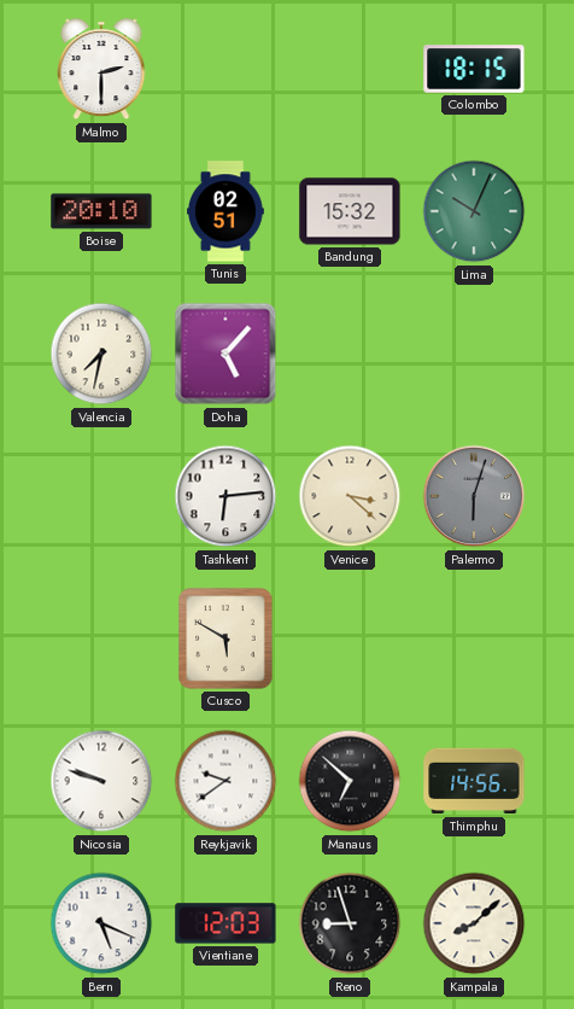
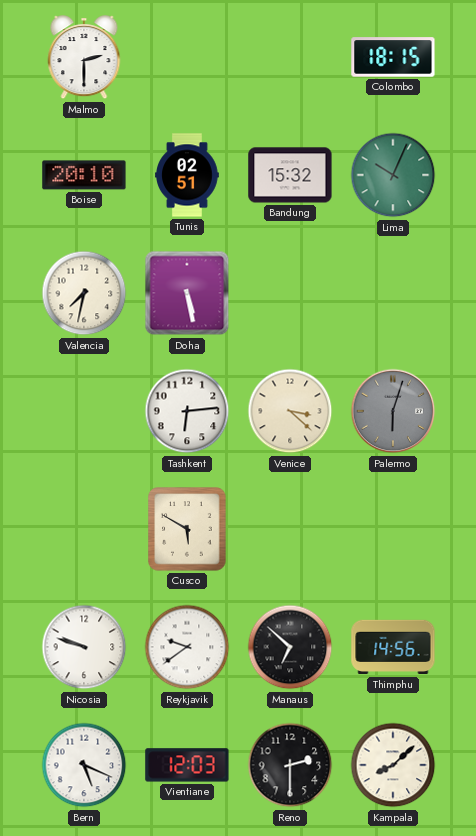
Doha: 5:07 -> 5:28 (187, 293)
Reno: 8:57 -> 2:30 (290, 765)
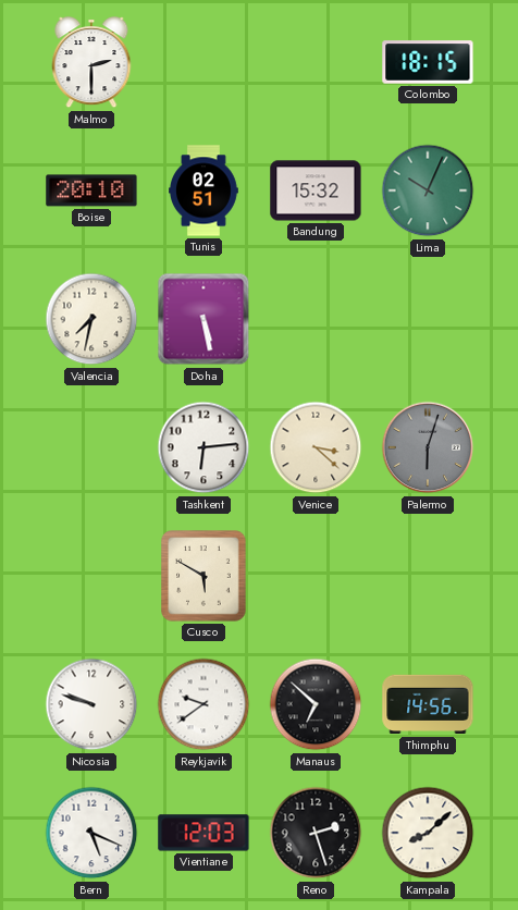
Reno: 2:30 -> 2:27 (316, 833)
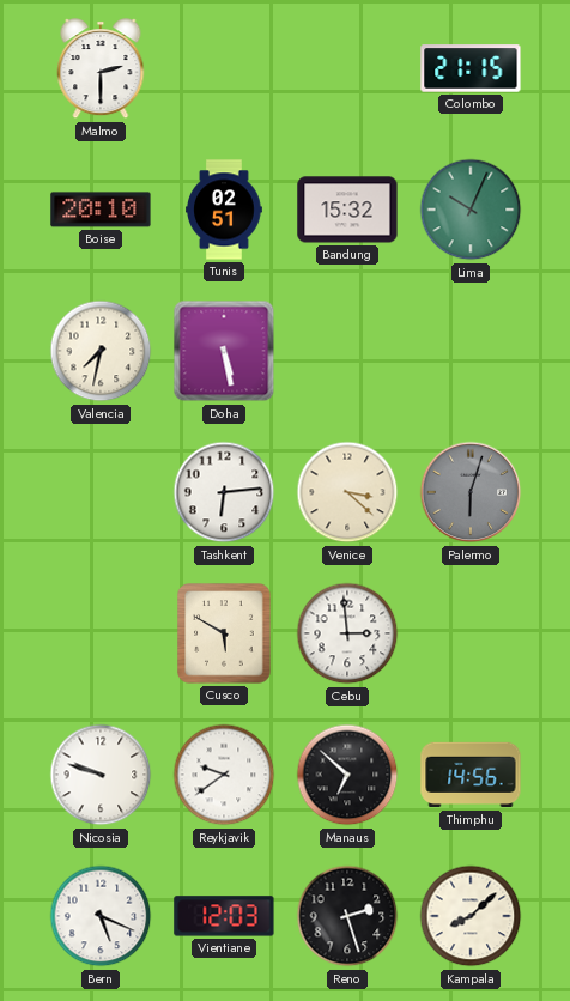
Colombo: 18:15 -> 21:15 (471, 68)
Cebu: none -> 2:59 (347, 633)
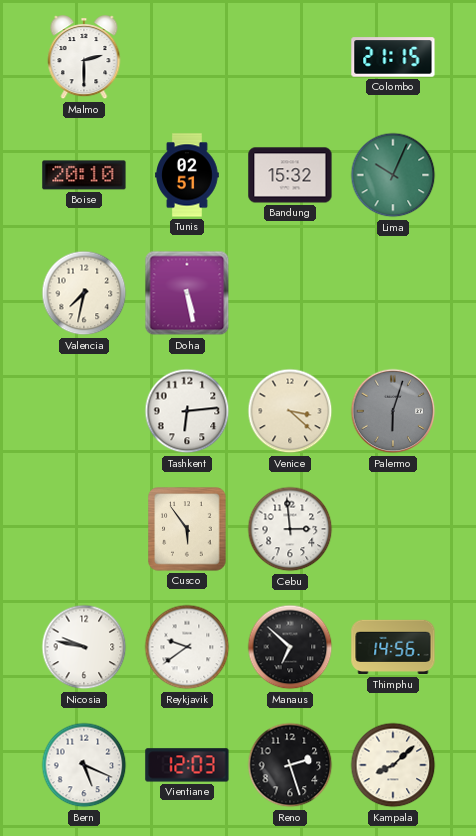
Cusco: 5:50 -> 5:54 (187, 529)
Nicosia: 9:48 -> 9:47 (84, 647)
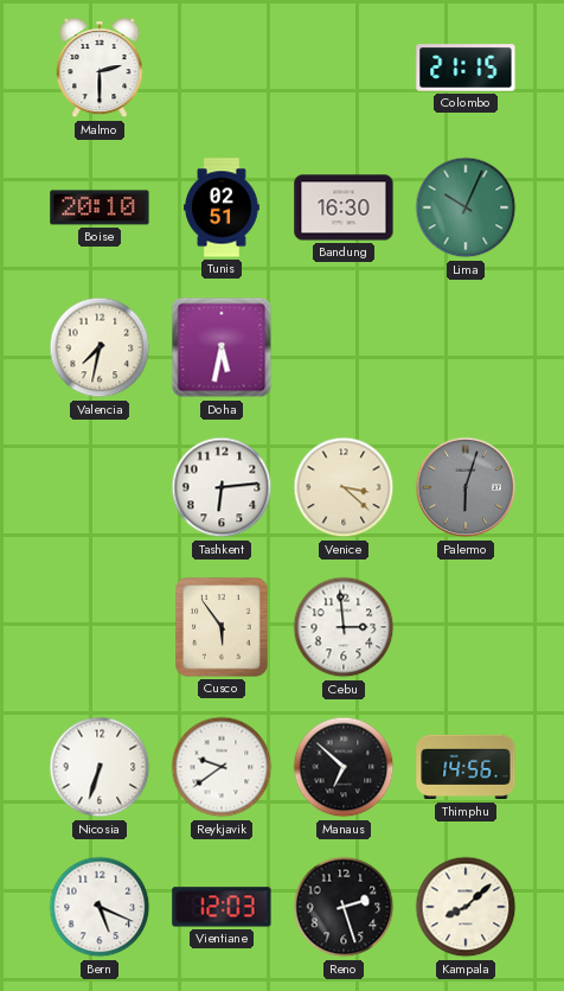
Bandung: 15:32 -> 16:30 (344, 207)
Doha: 5:28 -> 5:32 (222, 347)
Nicosia: 9:47 -> 6:33 (100, 767)
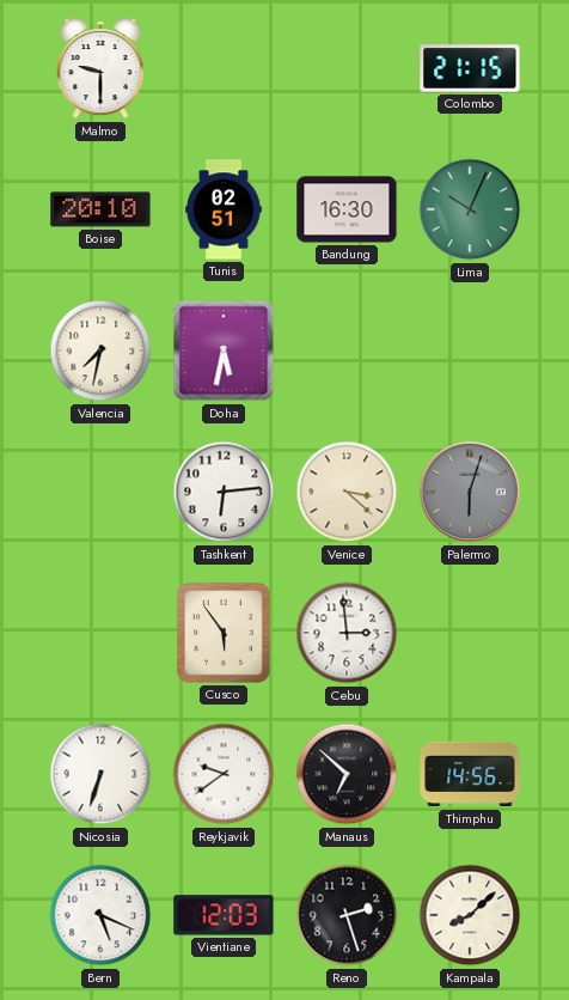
Malmo: 2:30 -> 9:30 (100, 69)
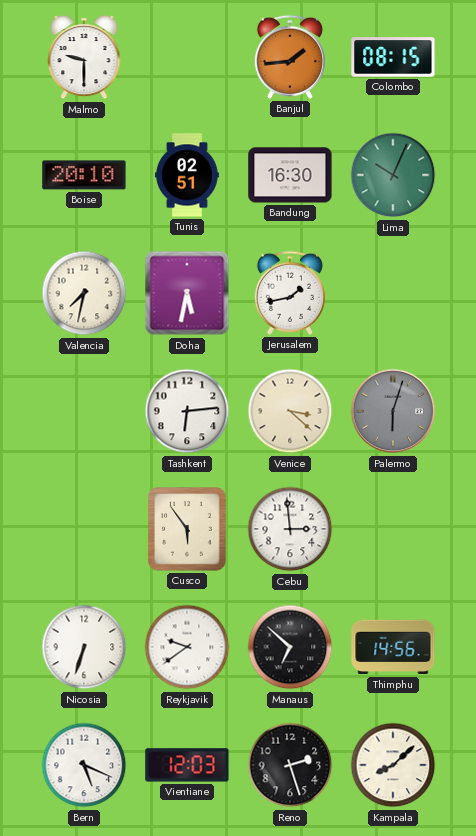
Banjul: none -> 1:44 (290, 57)
Colombo: 21:15 -> 08:15 (393, 57)
Jerusalem: none -> 1:43 (290, 293)
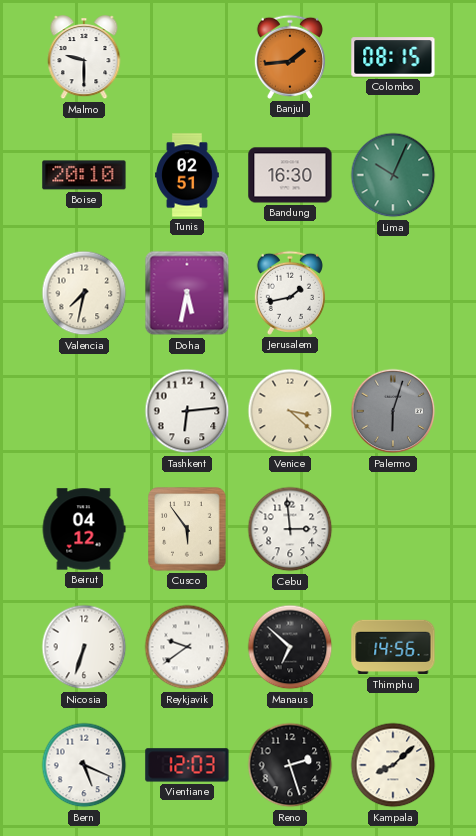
Beirut: none -> 04:12 (84, 529)
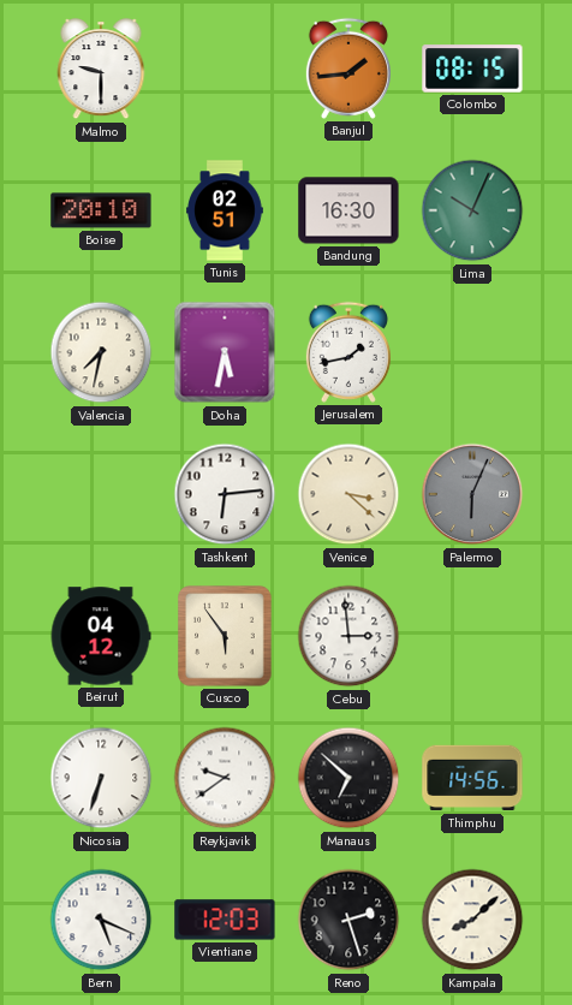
Palermo: 6:03 -> 6:04 (472, 494)
